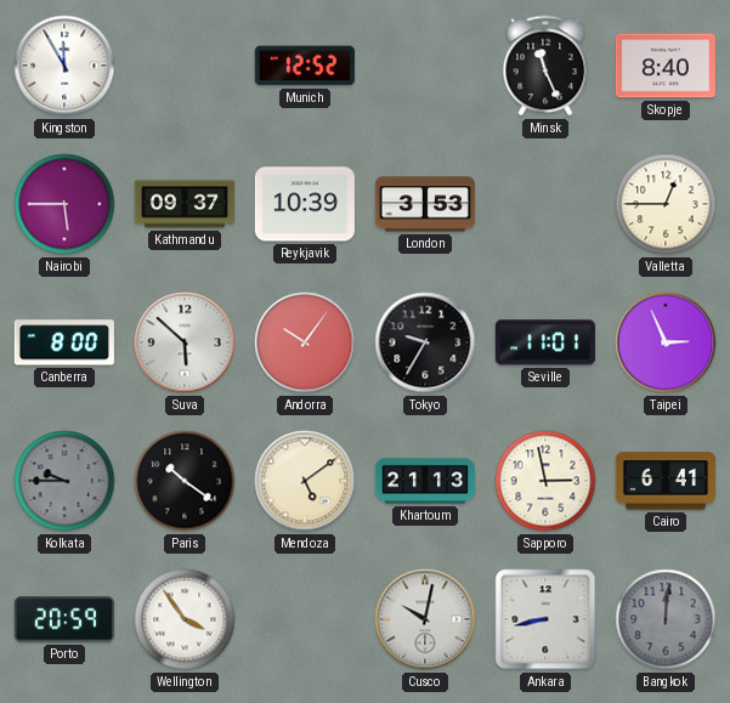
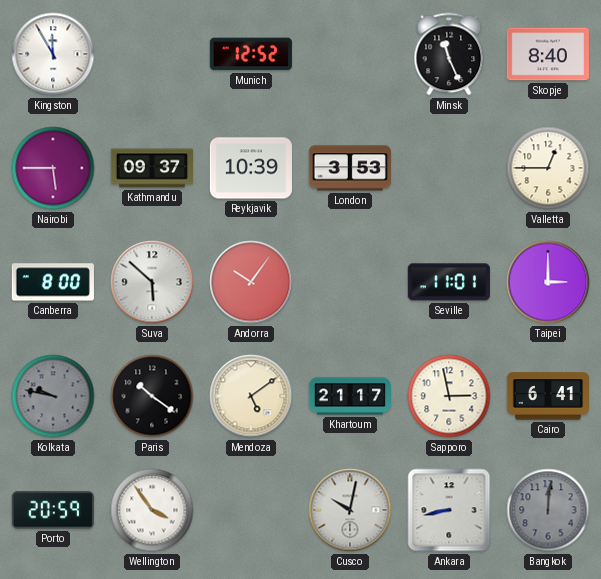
Tokyo: 9:35 -> none (425, 342)
Taipei: 2:56 -> 3:00 (548, 282)
Kolkata: 9:45 -> 9:47 (53, 396)
Khartoum: 21:13 -> 21:17 (350, 396)
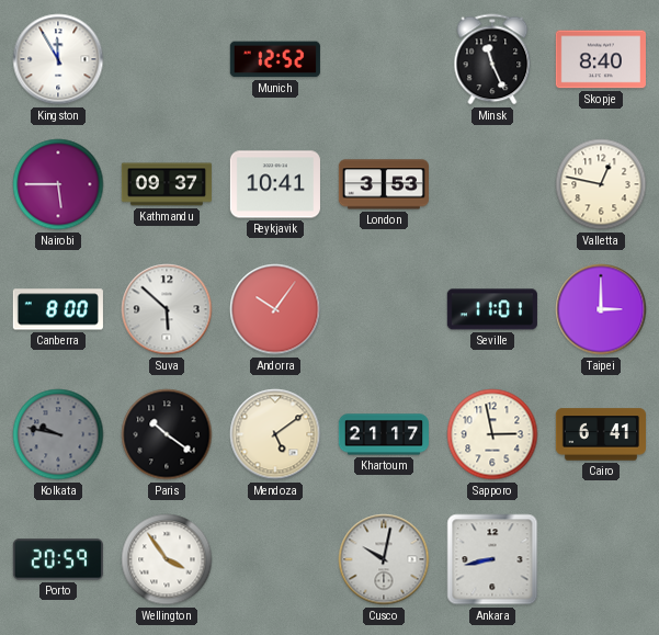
Reykjavik: 10:39 -> 10:41 (275, 184)
Valletta: 12:45 -> 12:47 (601, 184)
Bangkok: 12:01 -> none (548, 510)
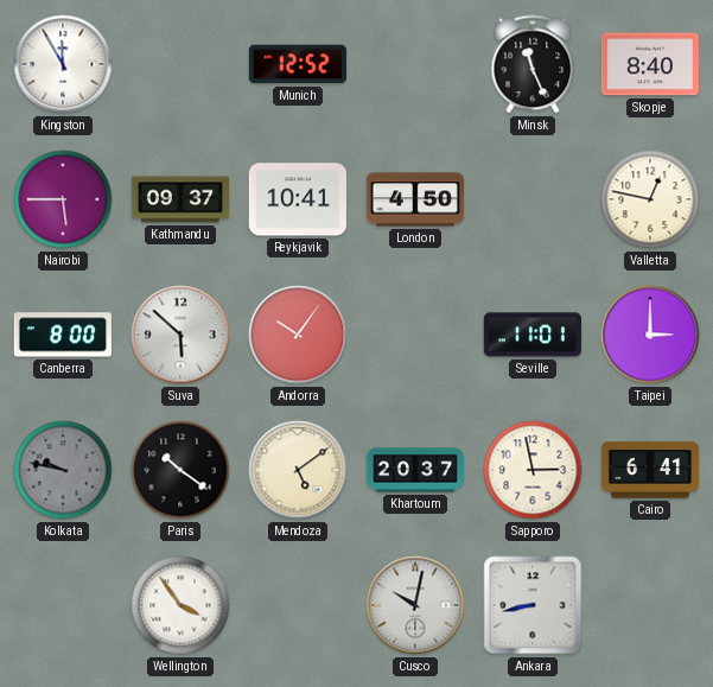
London: 3:53 -> 4:50 (415, 199)
Khartoum: 21:17 -> 20:37 (415, 470)
Porto: 20:59 -> none (58, 559)
